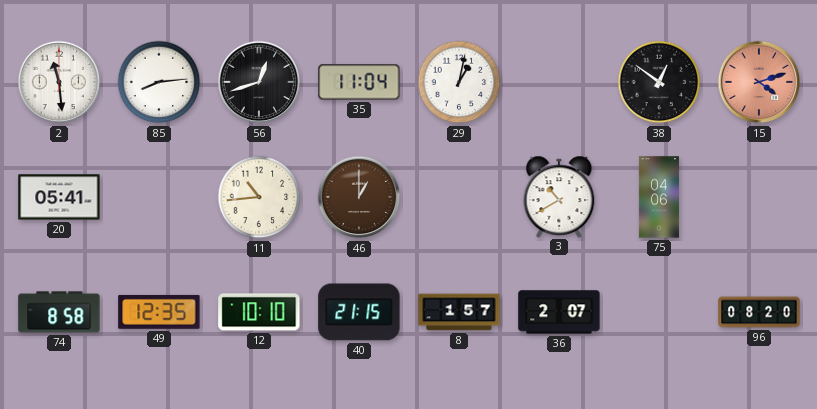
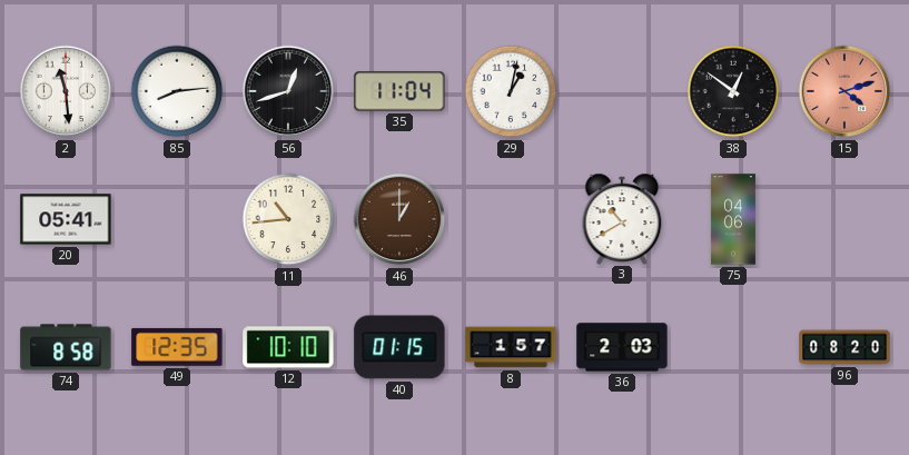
40: 21:15 -> 01:15 (399, 347)
36: 2:07 -> 2:03 (622, 347)
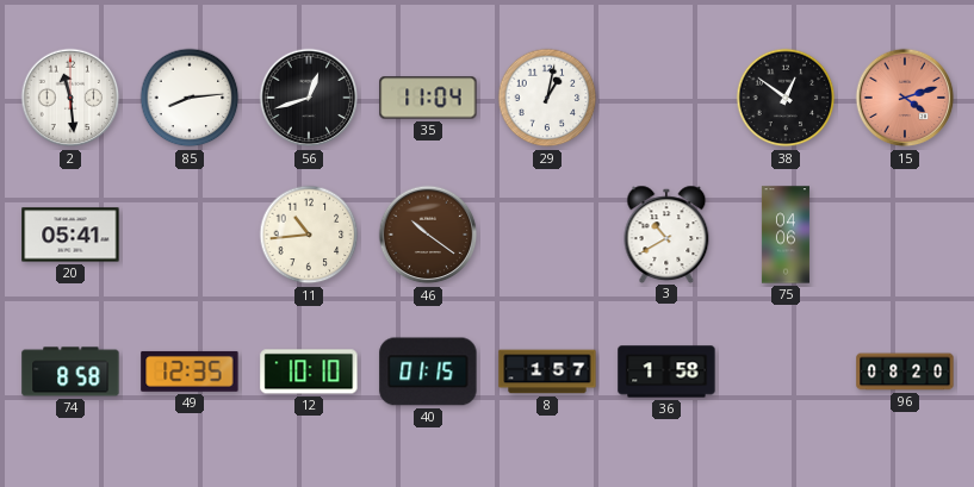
46: 1:00 -> 10:21 (428, 235)
36: 2:03 -> 1:58 (666, 372)
